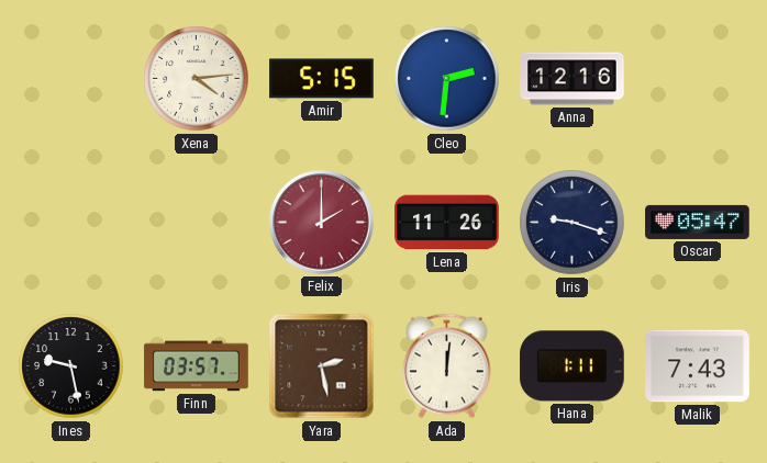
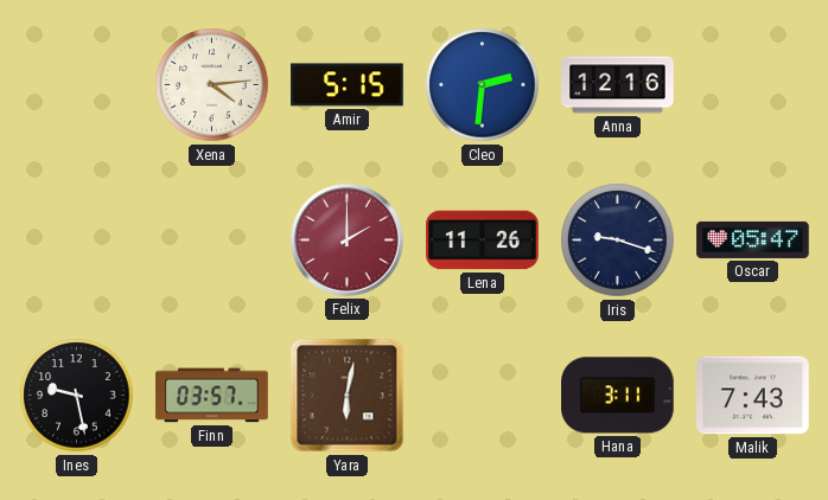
Yara: 2:28 -> 6:02 (348, 396)
Ada: 12:01 -> none (447, 366)
Hana: 1:11 -> 3:11 (618, 396)
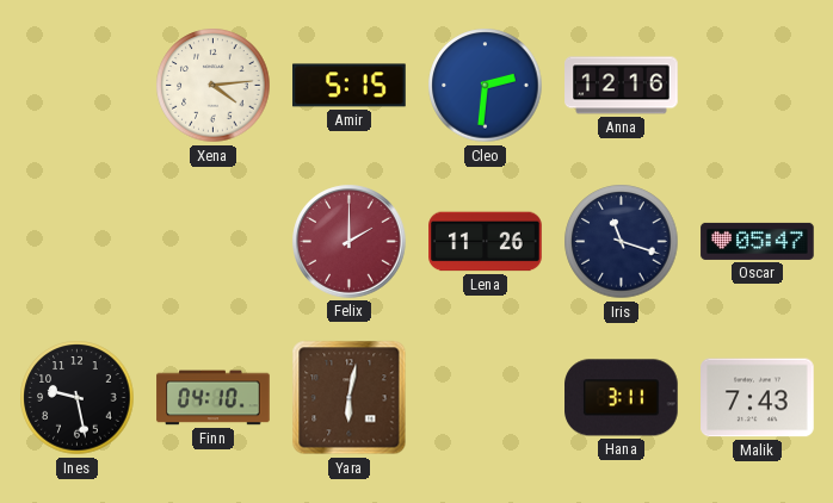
Iris: 9:18 -> 11:18 (622, 242)
Finn: 03:57 -> 04:10 (214, 398)
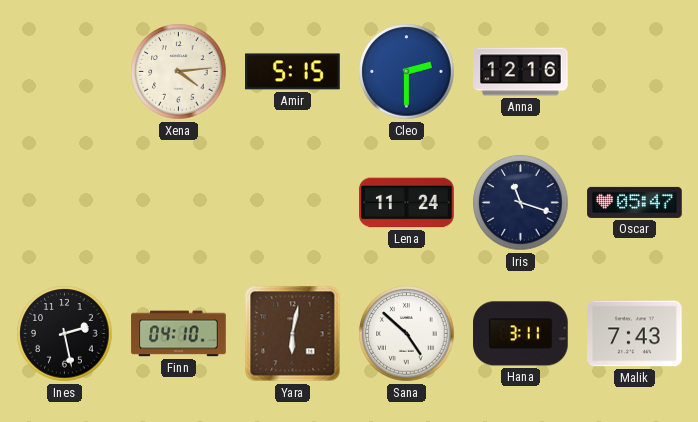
Cleo: 2:31 -> 2:30 (407, 72)
Felix: 2:00 -> none (350, 242)
Lena: 11:26 -> 11:24 (407, 203)
Ines: 9:28 -> 2:28 (65, 334)
Sana: none -> 4:52 (407, 334)
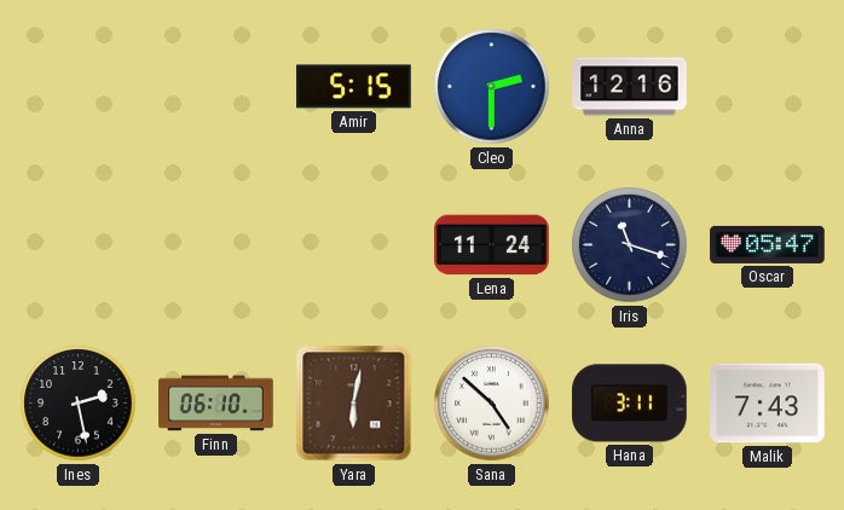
Xena: 4:14 -> none (179, 72)
Finn: 04:10 -> 06:10 (216, 404)
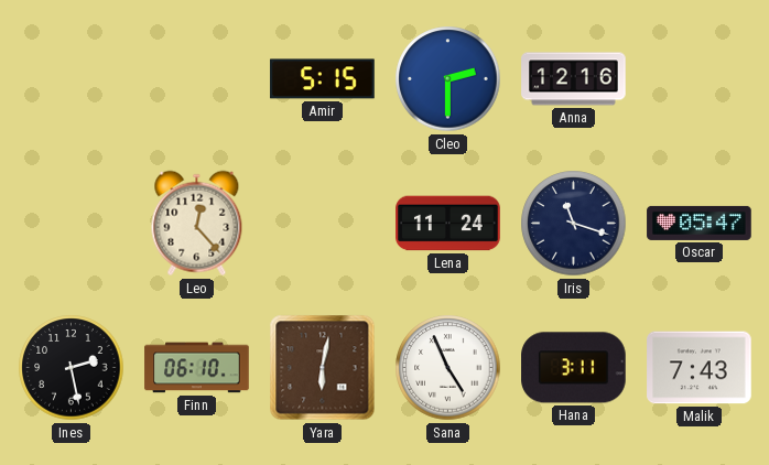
Leo: none -> 12:23 (197, 224)
Sana: 4:52 -> 4:56 (448, 368)
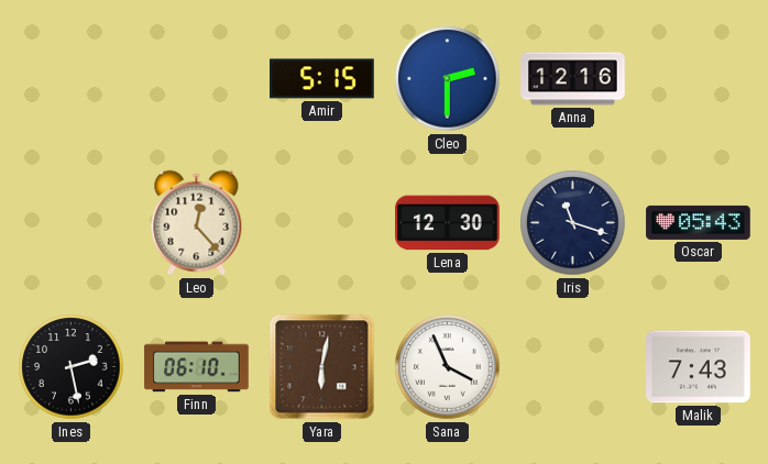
Lena: 11:24 -> 12:30 (448, 223)
Oscar: 05:47 -> 05:43 (699, 222)
Sana: 4:56 -> 3:56 (448, 367)
Hana: 3:11 -> none (574, 368)
